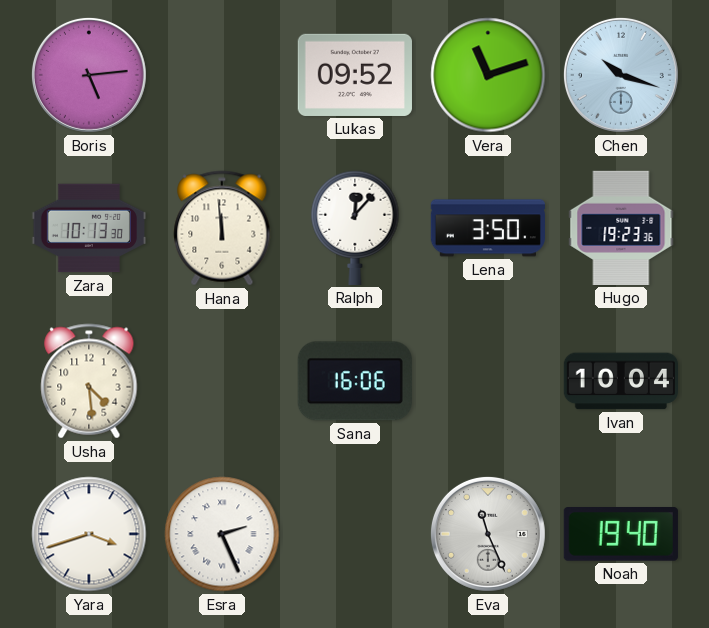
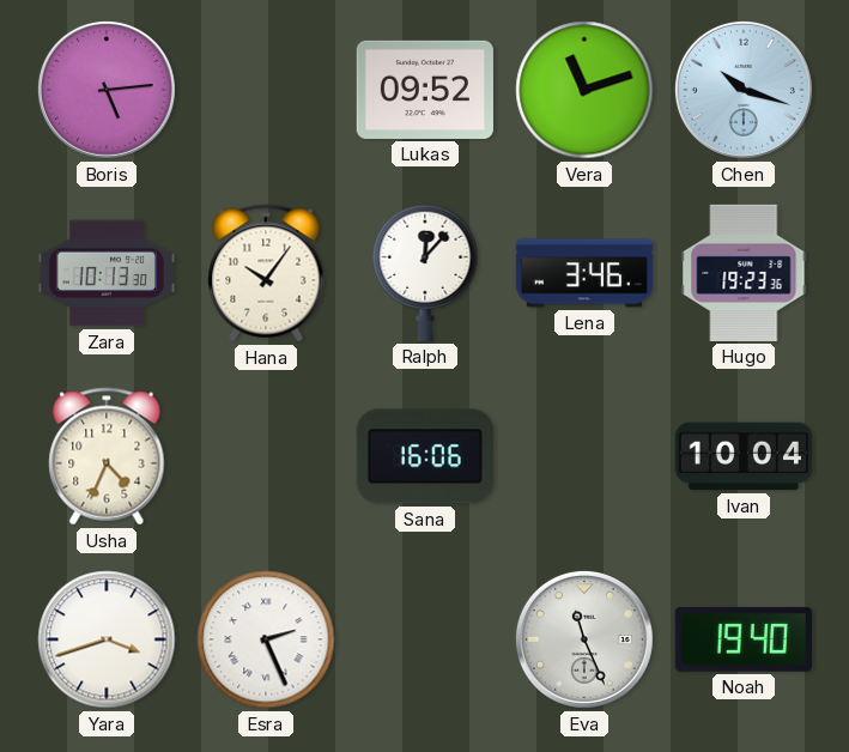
Hana: 11:59 -> 10:06 (266, 273)
Lena: 3:50 -> 3:46 (584, 273)
Usha: 4:29 -> 4:34 (107, 456)
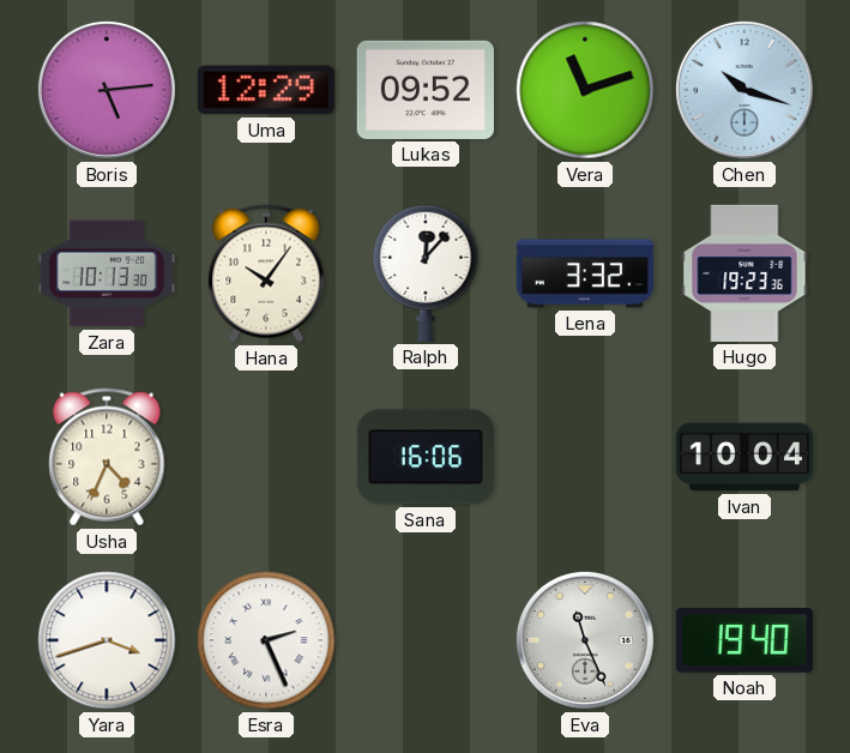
Uma: none -> 12:29 (266, 90)
Lena: 3:46 -> 3:32 (585, 273)
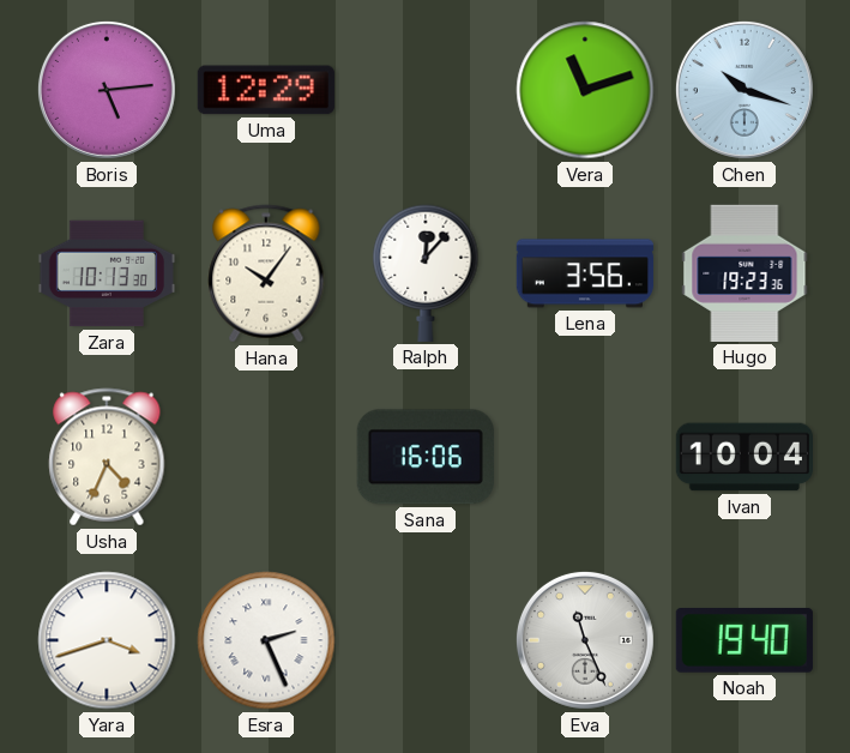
Lukas: 09:52 -> none (426, 90)
Lena: 3:32 -> 3:56 (585, 273)
